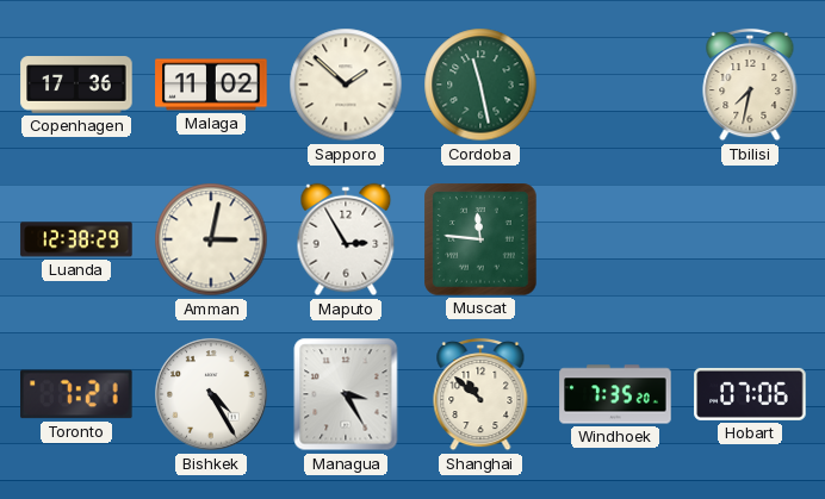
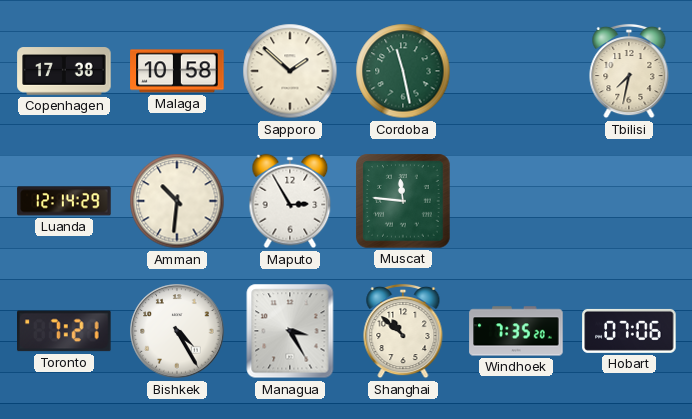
Copenhagen: 17:36 -> 17:38 (64, 71)
Malaga: 11:02 -> 10:58 (177, 71)
Luanda: 12:38 -> 12:14 (64, 201)
Amman: 3:02 -> 10:31 (177, 201)
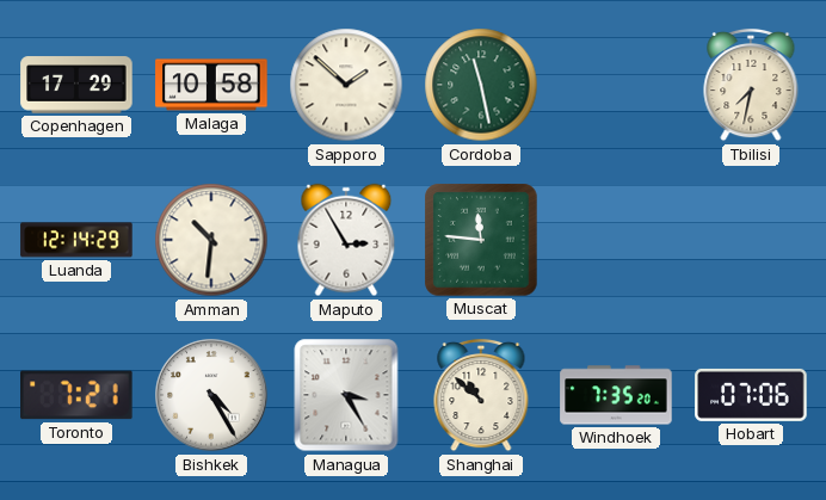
Copenhagen: 17:38 -> 17:29 (76, 85)
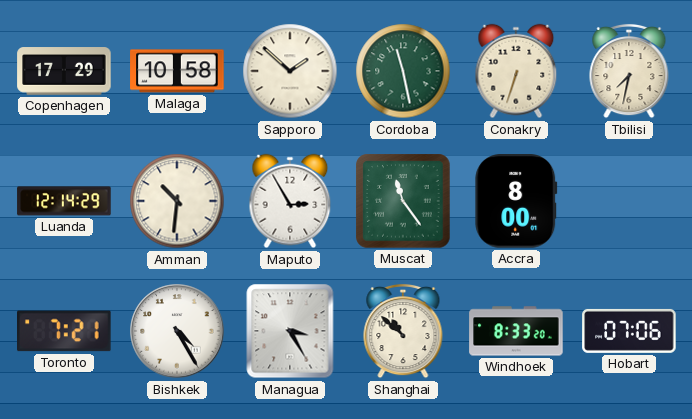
Conakry: none -> 6:33 (516, 71)
Muscat: 11:46 -> 11:24 (403, 201)
Accra: none -> 8:00 (516, 201)
Windhoek: 7:35 -> 8:33 (516, 331)
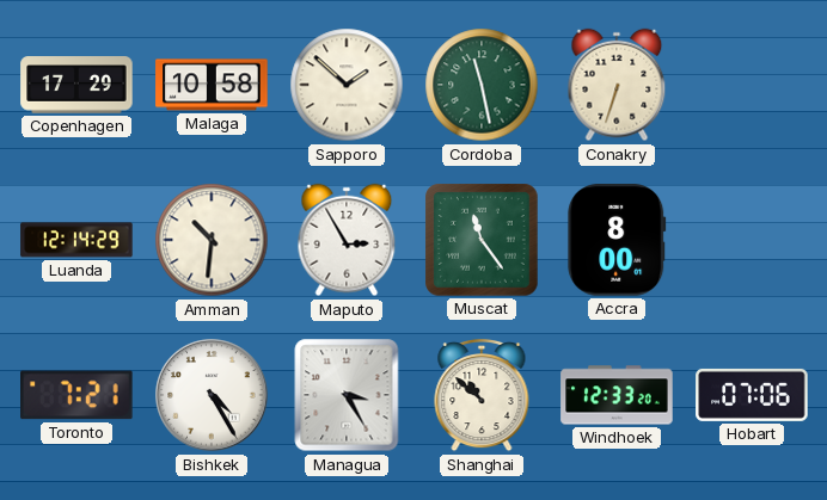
Tbilisi: 7:32 -> none (629, 71)
Windhoek: 8:33 -> 12:33 (617, 395)
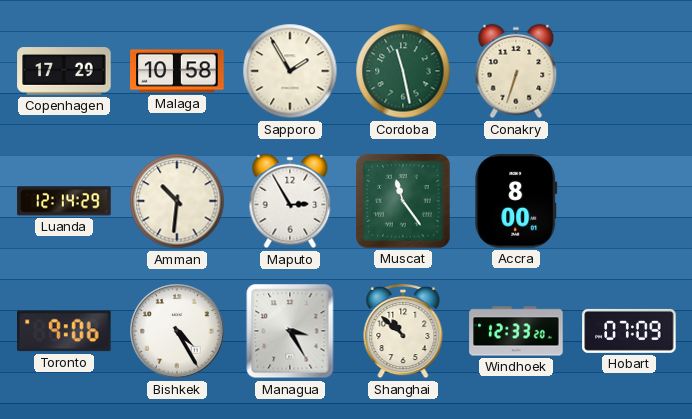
Sapporo: 1:52 -> 1:55 (290, 71)
Toronto: 7:21 -> 9:06 (65, 331)
Hobart: 07:06 -> 07:09 (629, 331)
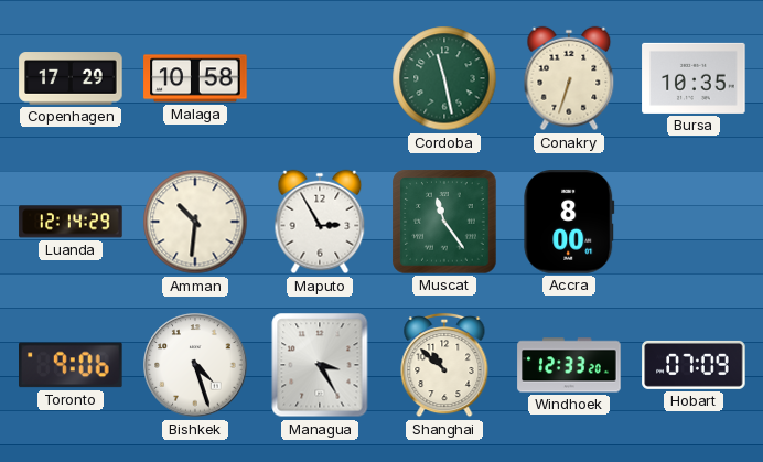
Sapporo: 1:55 -> none (290, 71)
Bursa: none -> 10:35 (694, 78)
Bishkek: 4:25 -> 4:27 (195, 365)
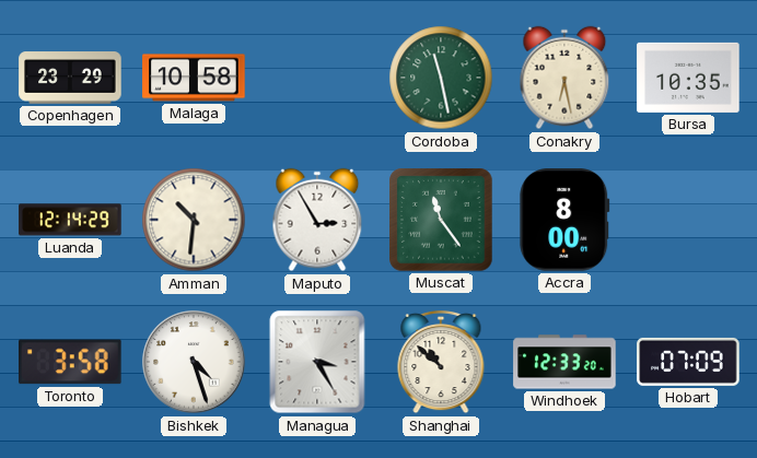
Copenhagen: 17:29 -> 23:29 (70, 78)
Conakry: 6:33 -> 6:28 (564, 78)
Toronto: 9:06 -> 3:58 (71, 362)
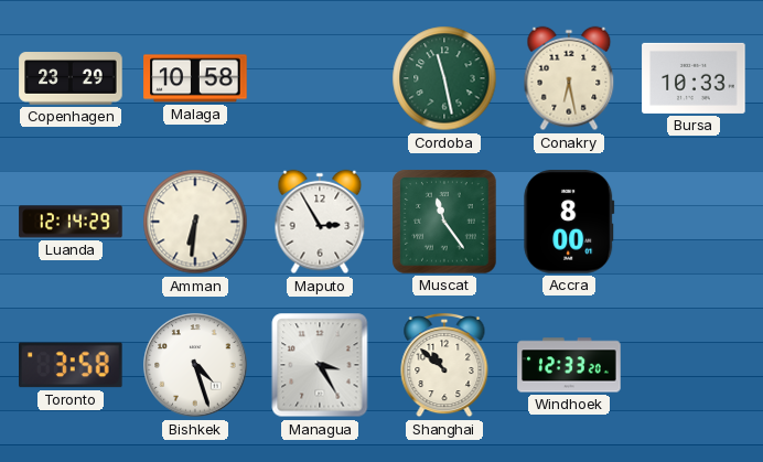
Bursa: 10:35 -> 10:33 (694, 78)
Amman: 10:31 -> 6:31 (195, 222)
Hobart: 07:09 -> none (688, 362)
